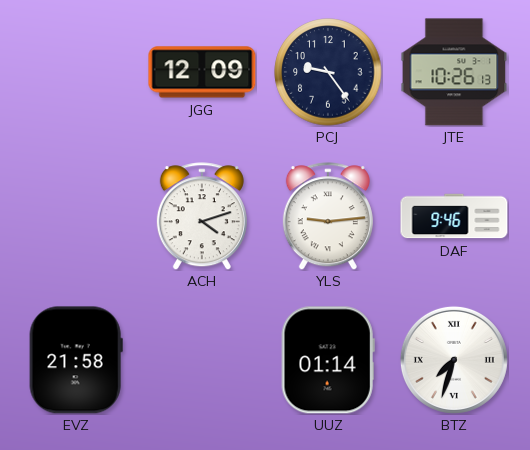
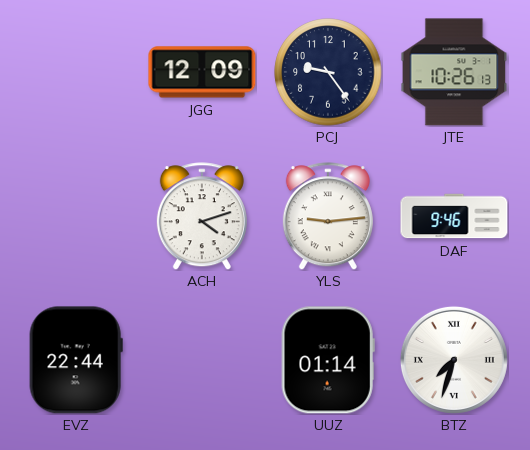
EVZ: 21:58 -> 22:44 (76, 360)
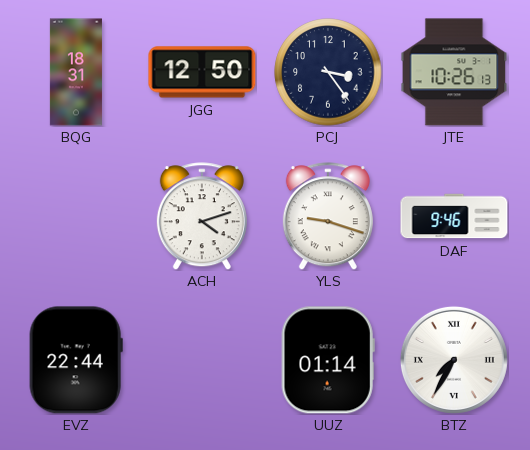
BQG: none -> 18:31 (76, 72)
JGG: 12:09 -> 12:50 (202, 72)
PCJ: 9:24 -> 3:24 (328, 72)
YLS: 9:14 -> 9:18 (328, 216)
BTZ: 7:33 -> 7:35 (454, 360)
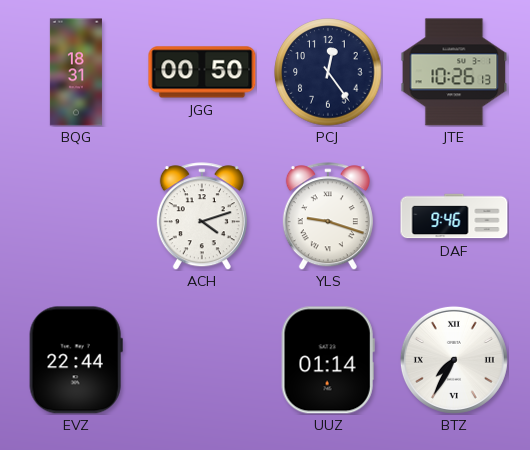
JGG: 12:50 -> 00:50 (202, 72)
PCJ: 3:24 -> 12:24 (328, 72)
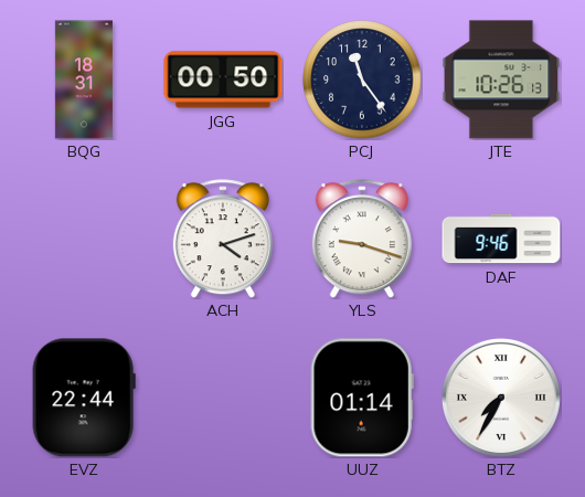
PCJ: 12:24 -> 11:24 (362, 80)
